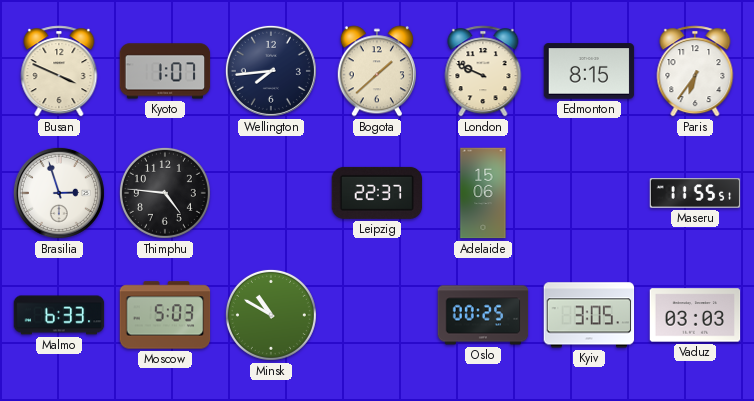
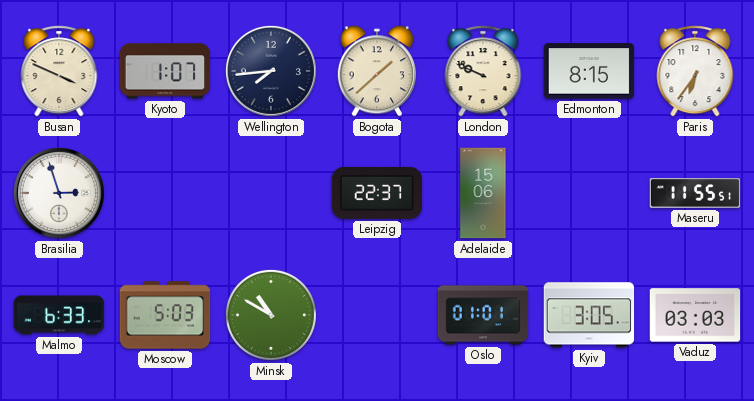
Thimphu: 4:46 -> none (165, 193)
Oslo: 00:25 -> 01:01 (483, 315)
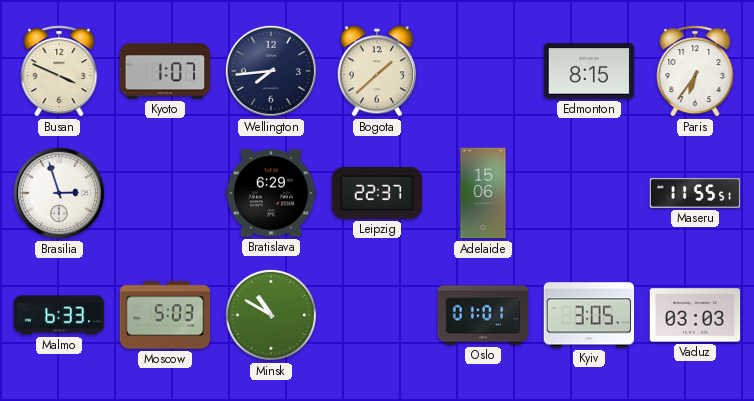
London: 9:49 -> none (483, 71)
Bratislava: none -> 6:29 (271, 193)
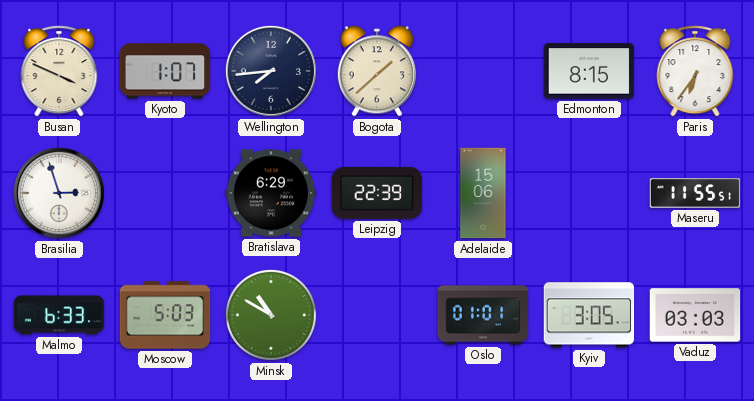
Leipzig: 22:37 -> 22:39 (377, 193)
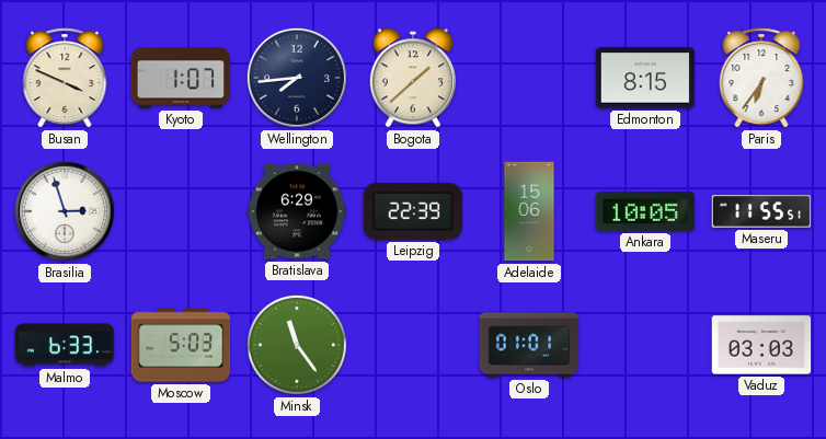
Ankara: none -> 10:05 (645, 211)
Minsk: 10:50 -> 11:24 (297, 345)
Kyiv: 3:05 -> none (589, 315)
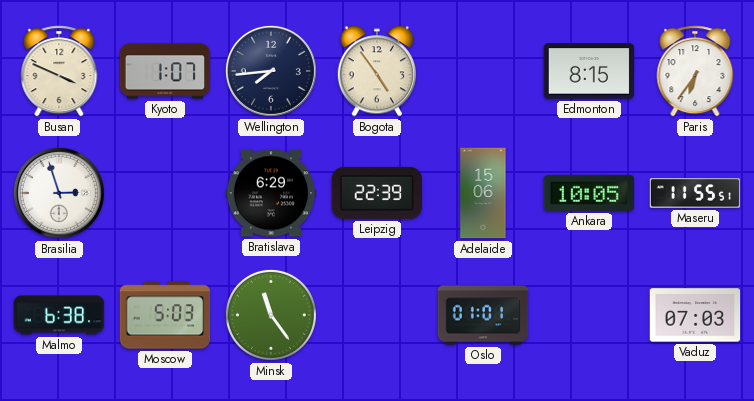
Bogota: 1:38 -> 4:54 (377, 71)
Malmo: 6:33 -> 6:38 (59, 315)
Vaduz: 03:03 -> 07:03 (695, 315)
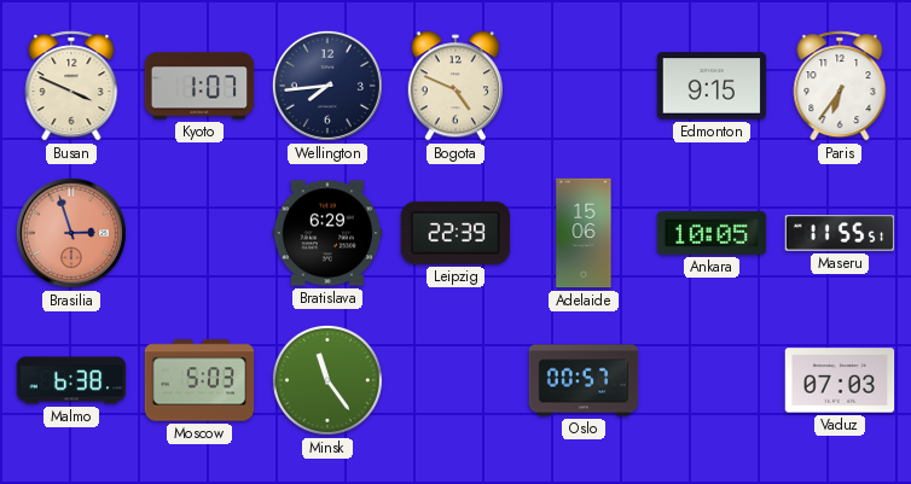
Bogota: 4:54 -> 4:49 (455, 86)
Edmonton: 8:15 -> 9:15 (712, 86)
Brasilia dial: white -> salmon (71, 233)
Oslo: 01:01 -> 00:57 (584, 380)
